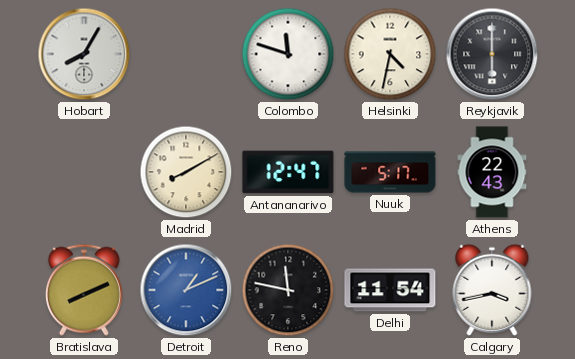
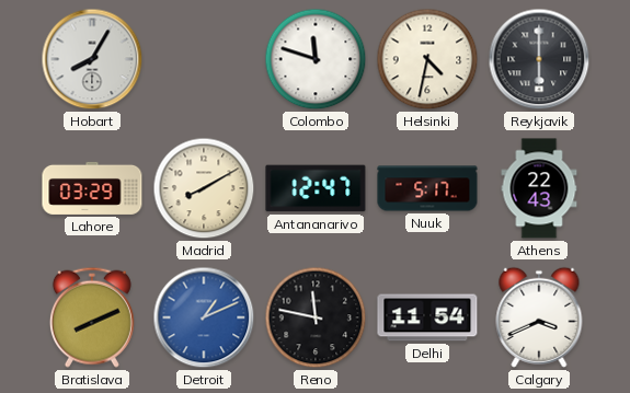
Lahore: none -> 03:29 (92, 188)
Calgary: 3:43 -> 3:41 (539, 317)
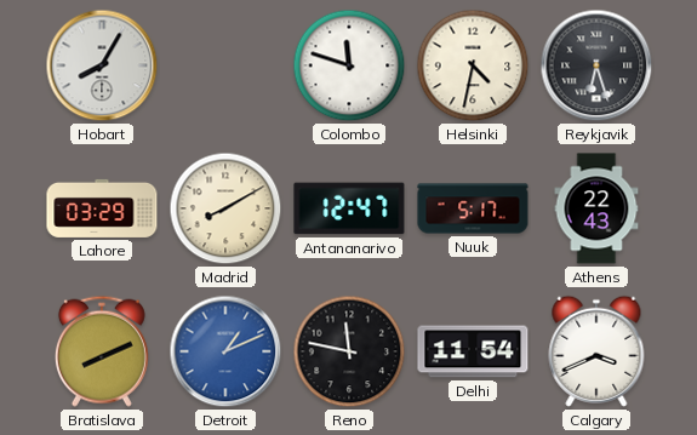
Reykjavik: 6:00 -> 6:27 (596, 65)
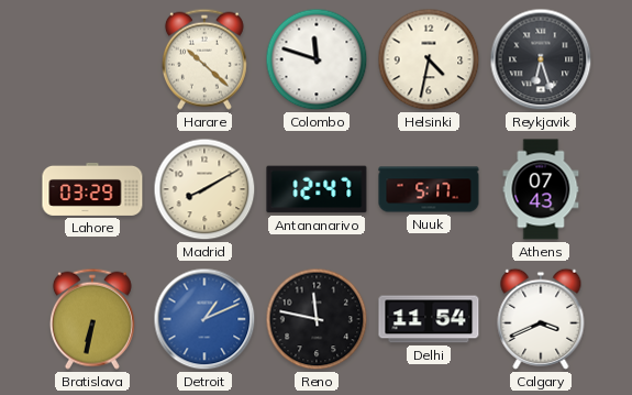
Hobart: 8:05 -> none (102, 65)
Harare: none -> 10:22 (204, 59)
Athens: 22:43 -> 07:43 (541, 189)
Bratislava: 8:11 -> 6:32 (92, 319)
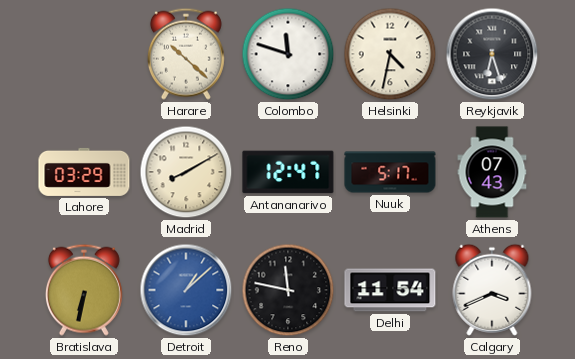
Detroit: 1:11 -> 1:08 (186, 290)
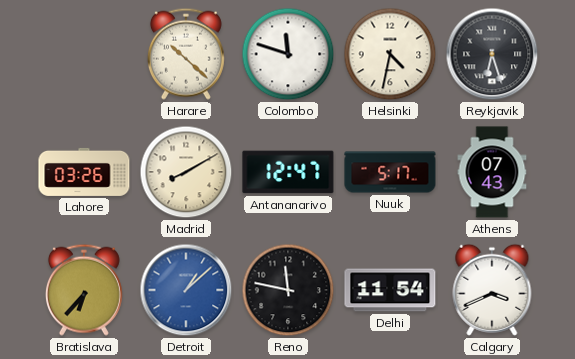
Lahore: 03:29 -> 03:26 (84, 172)
Bratislava: 6:32 -> 6:37 (84, 290)
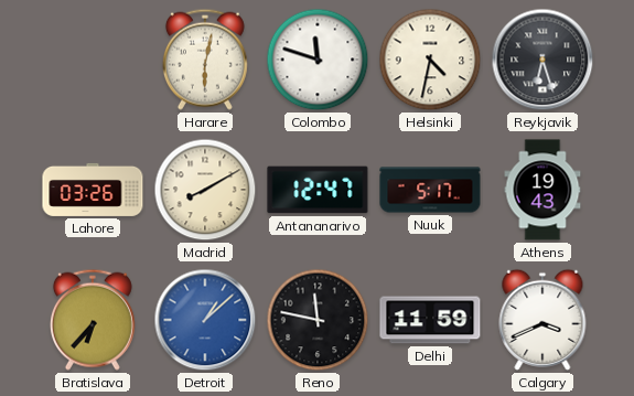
Harare: 10:22 -> 6:02 (205, 60)
Athens: 07:43 -> 19:43 (542, 190)
Delhi: 11:54 -> 11:59 (430, 320)
